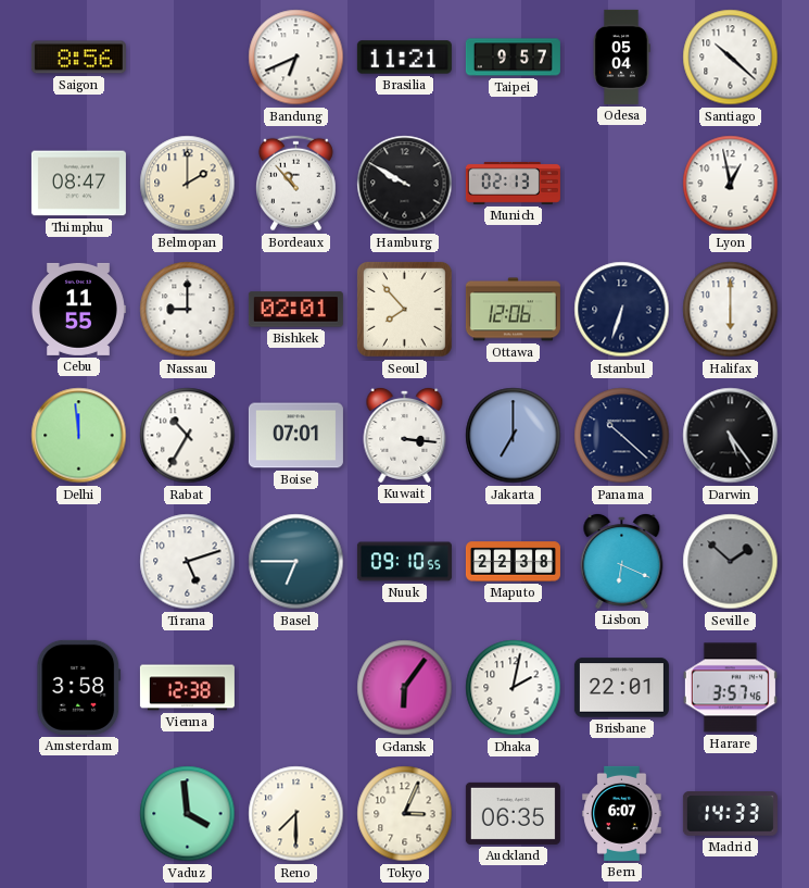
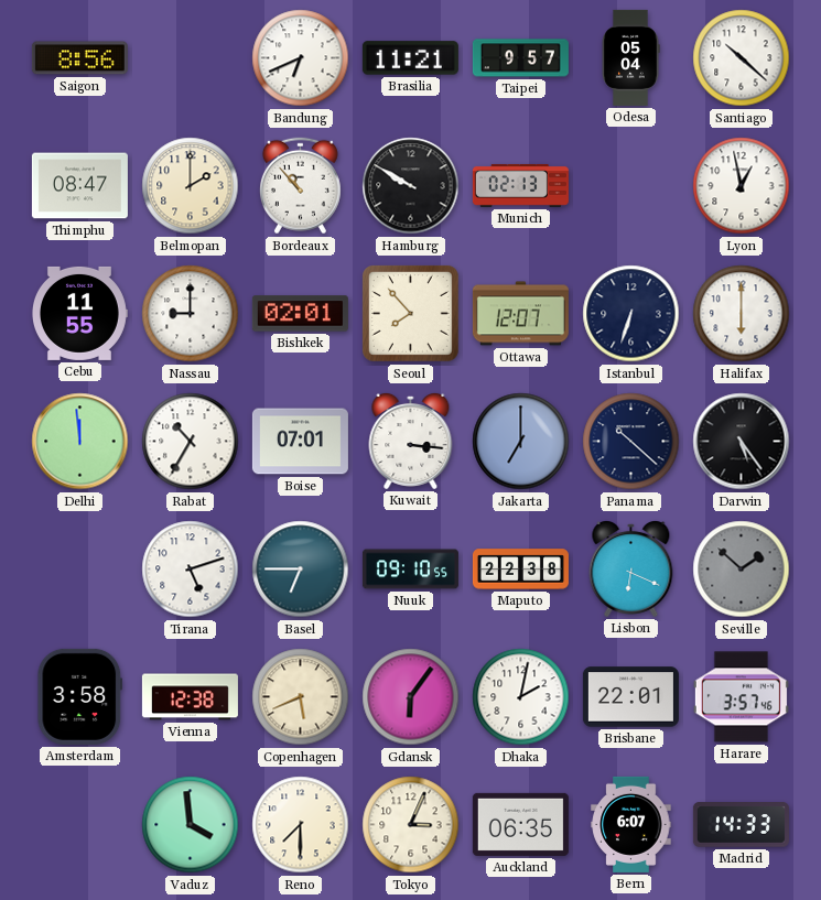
Ottawa: 12:06 -> 12:07 (520, 314)
Copenhagen: none -> 5:41 (301, 697)
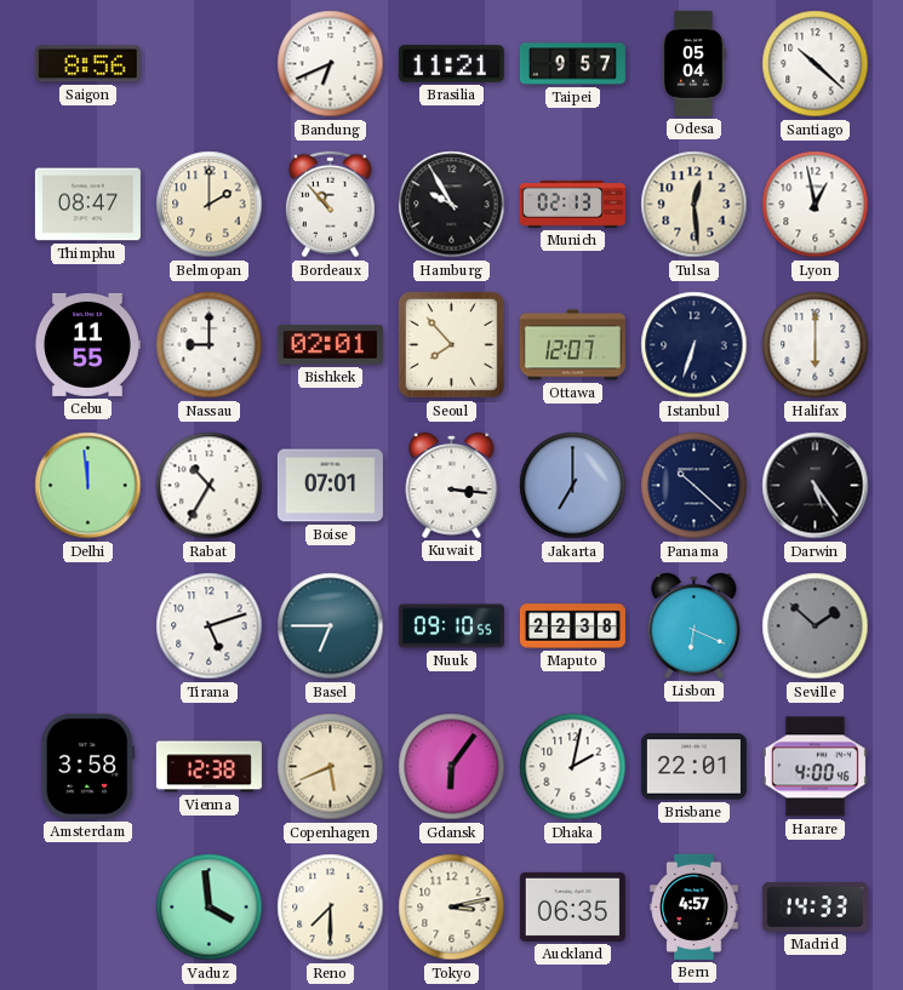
Hamburg: 9:50 -> 9:55 (452, 205)
Tulsa: none -> 12:29 (695, 205)
Harare: 3:57 -> 4:00 (815, 767)
Tokyo: 3:04 -> 3:13 (452, 908)
Bern: 6:07 -> 4:57 (695, 906)
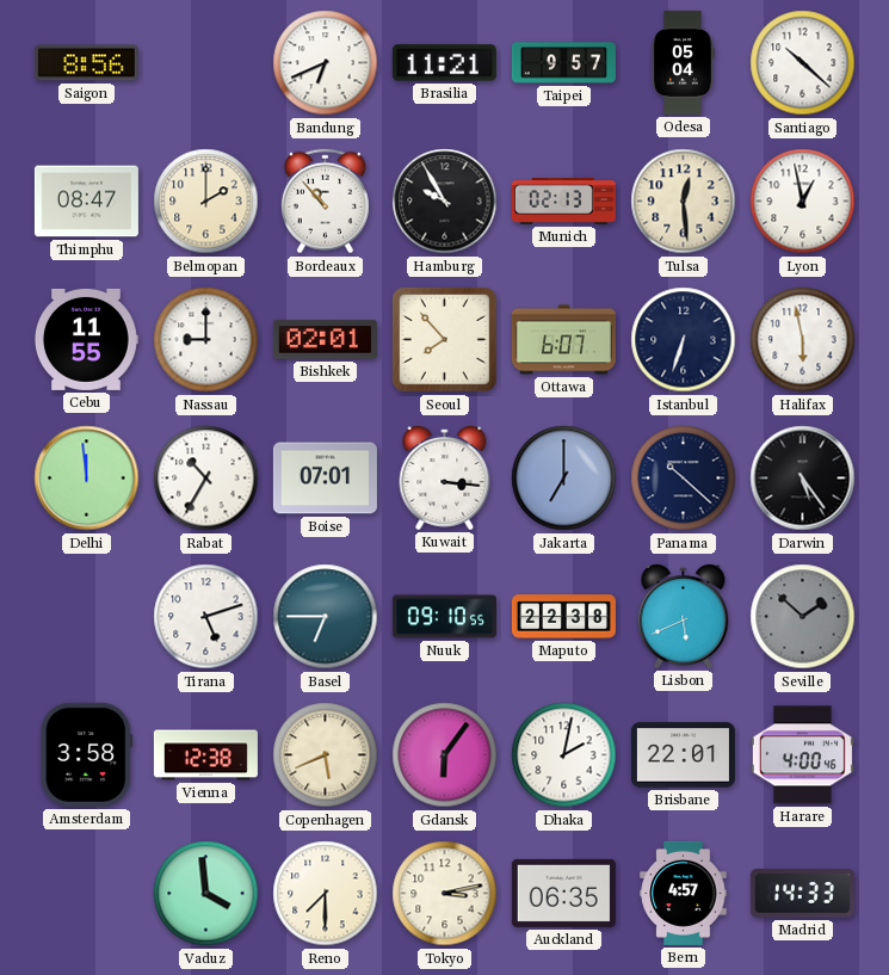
Ottawa: 12:07 -> 6:07 (563, 340)
Halifax: 6:00 -> 5:58 (803, 340)
Lisbon: 6:19 -> 5:41 (684, 616)
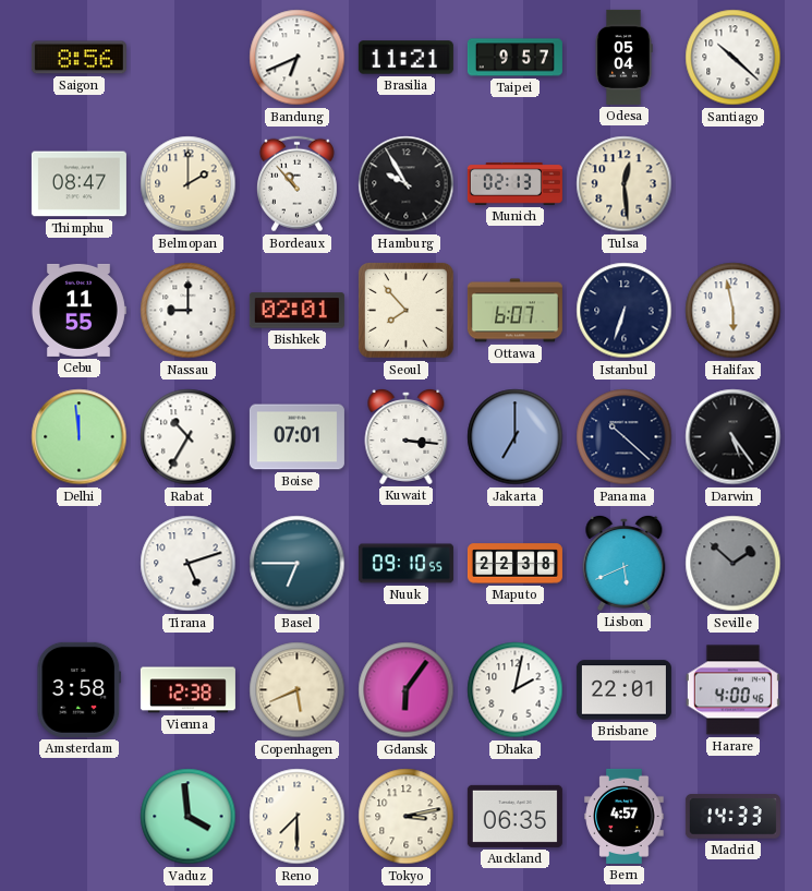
Lyon: 12:58 -> none (803, 202)
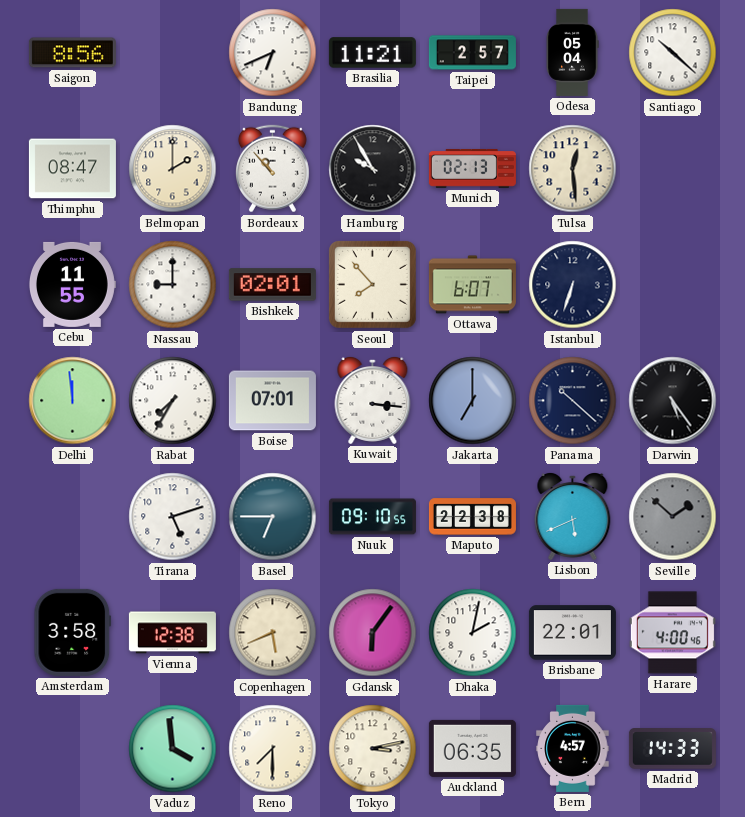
Taipei: 9:57 -> 2:57 (472, 53)
Halifax: 5:58 -> none (734, 311)
Rabat: 10:35 -> 7:35 (173, 401)
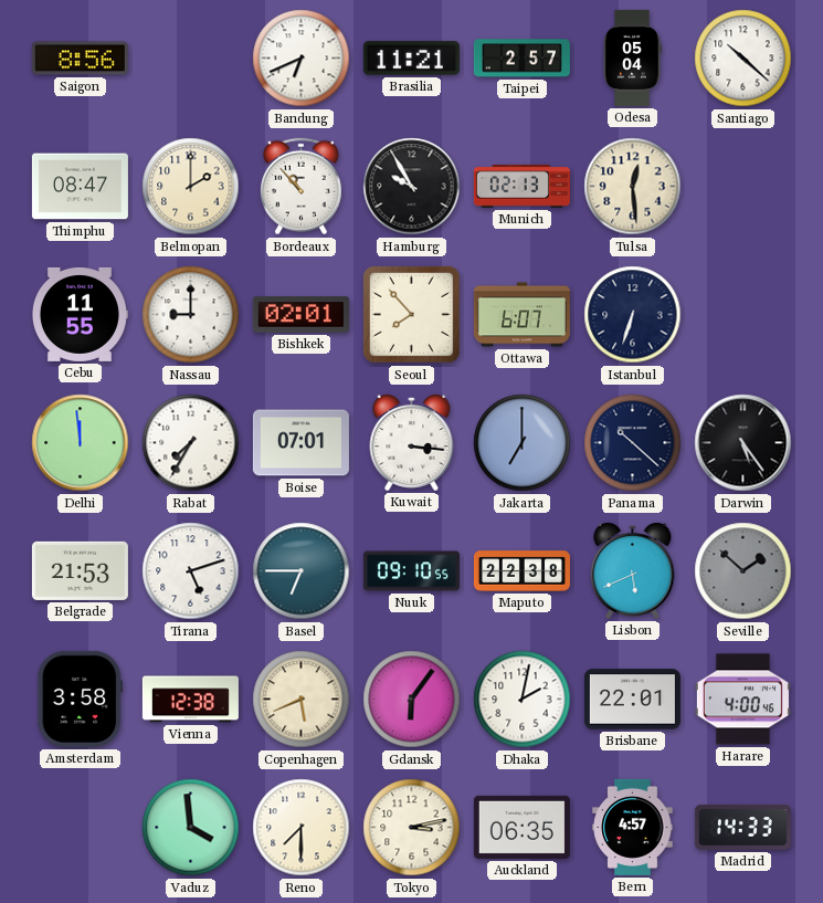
Belgrade: none -> 21:53 (80, 570)
